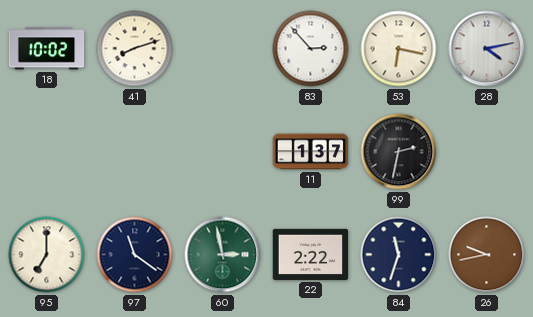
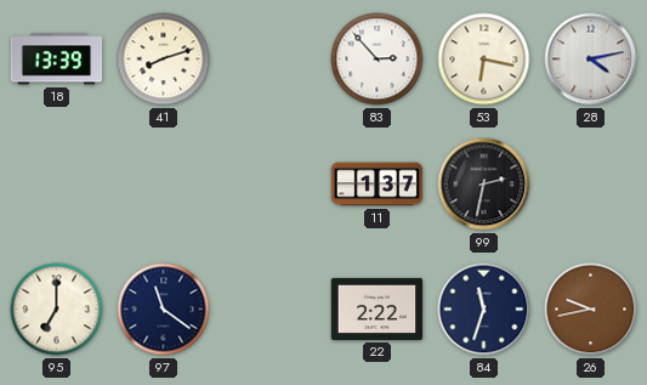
18: 10:02 -> 13:39 (57, 60)
60: 2:58 -> none (223, 255)
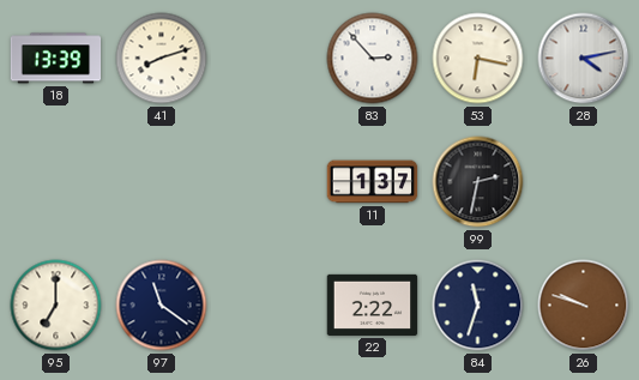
26: 9:43 -> 9:48 (584, 306)
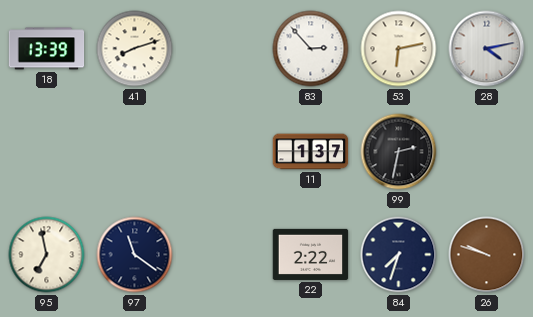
53: 6:17 -> 6:13 (399, 49)
95: 7:00 -> 6:58 (47, 255)
84: 11:33 -> 7:33 (399, 255)
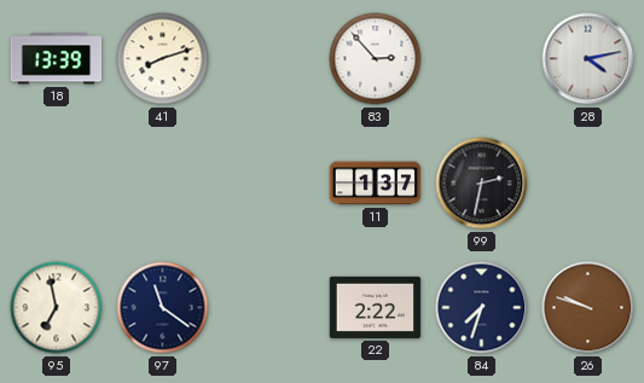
53: 6:13 -> none (399, 49)
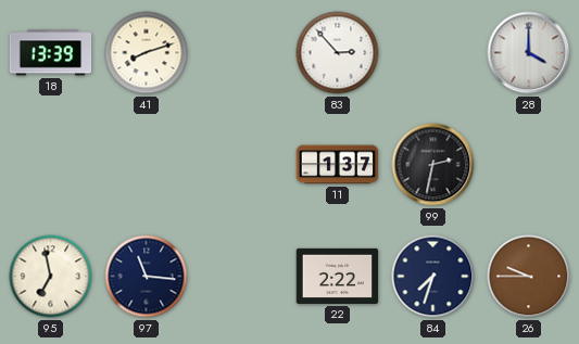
28: 4:13 -> 4:00 (529, 53)
97: 11:21 -> 11:16 (147, 277)
26: 9:48 -> 9:45 (529, 277)
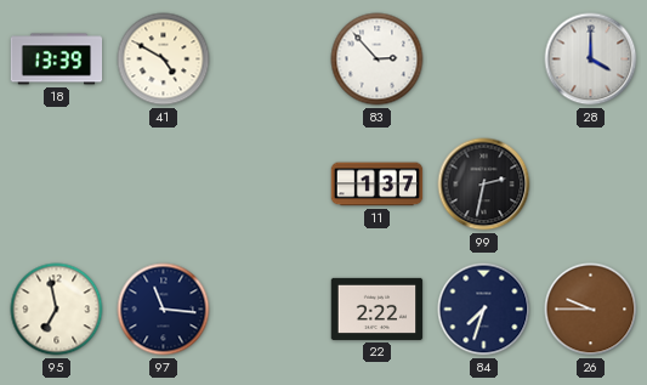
41: 8:12 -> 4:50 (164, 60)
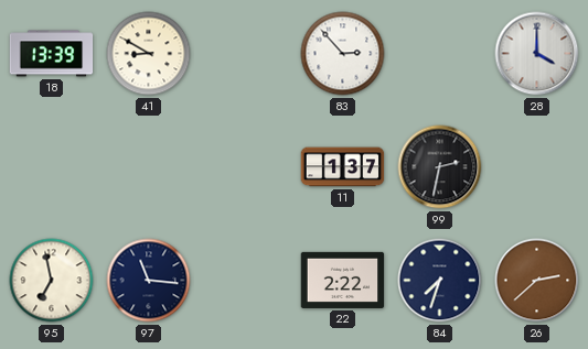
41: 4:50 -> 8:50 (149, 54)
26: 9:45 -> 2:38 (537, 281)
